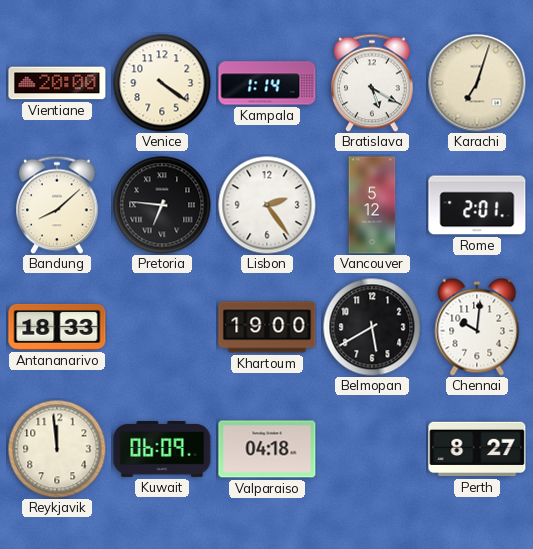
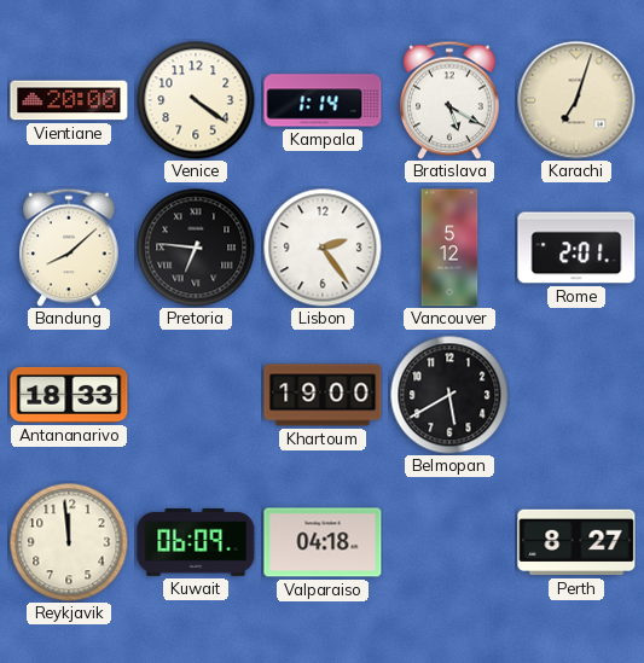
Chennai: 10:01 -> none (477, 327)
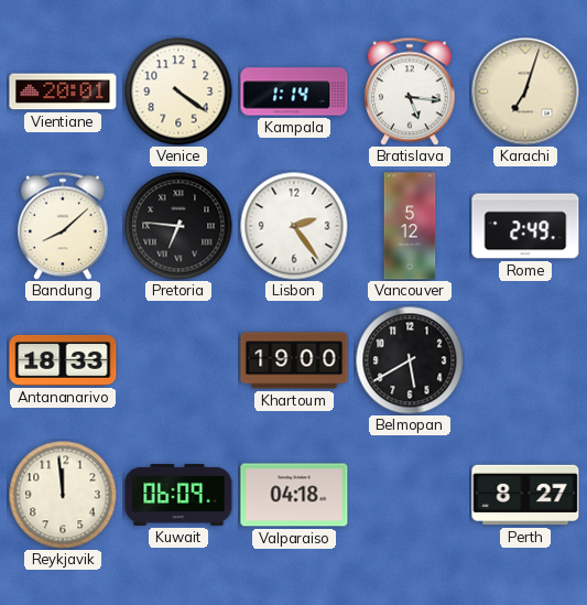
Vientiane: 20:00 -> 20:01 (63, 91)
Bratislava: 5:20 -> 5:16 (410, 91)
Rome: 2:01 -> 2:49 (525, 226)
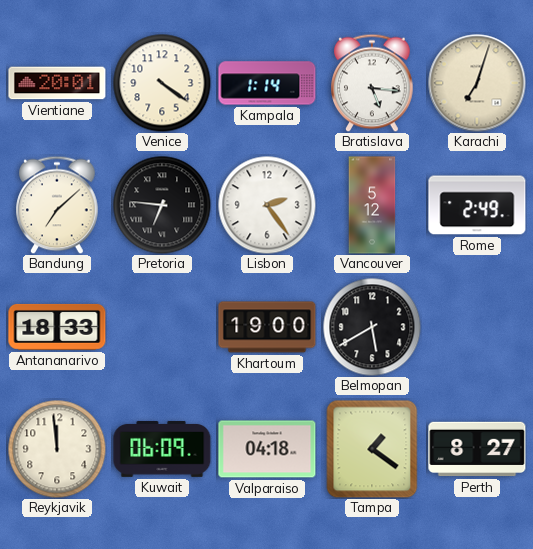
Bandung: 8:08 -> 7:08 (57, 205)
Tampa: none -> 1:21 (372, 449)
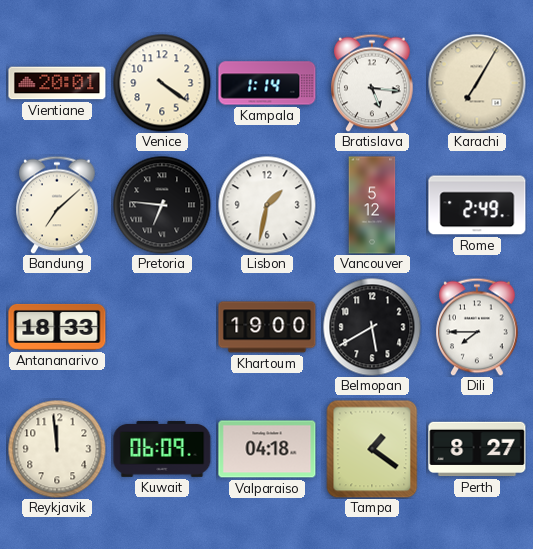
Karachi: 7:03 -> 7:05 (477, 83)
Lisbon: 2:24 -> 1:32 (267, 205)
Dili: none -> 7:45 (477, 327)
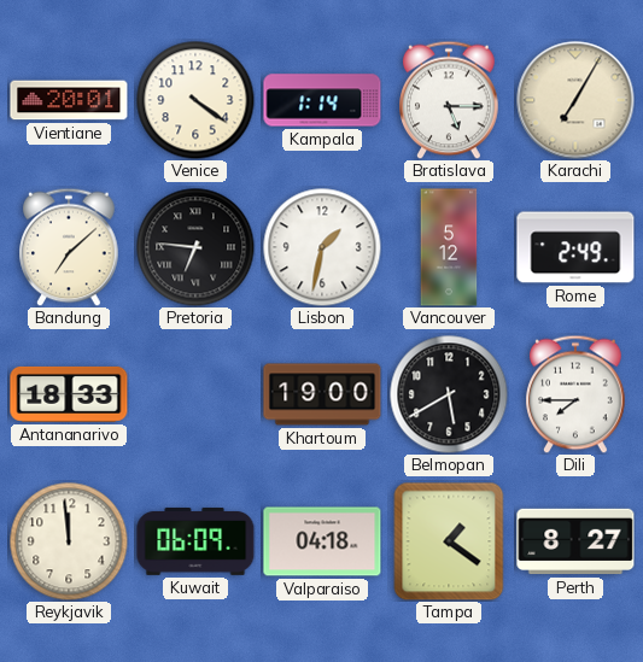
Bratislava: 5:16 -> 5:15 (449, 100)
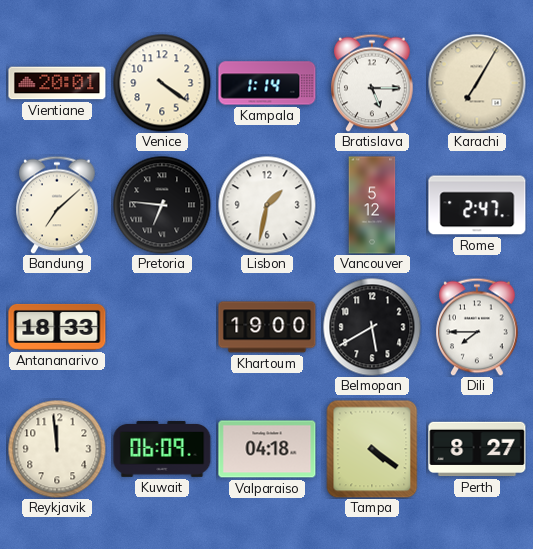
Rome: 2:49 -> 2:47 (477, 205)
Tampa: 1:21 -> 4:21 (372, 449)
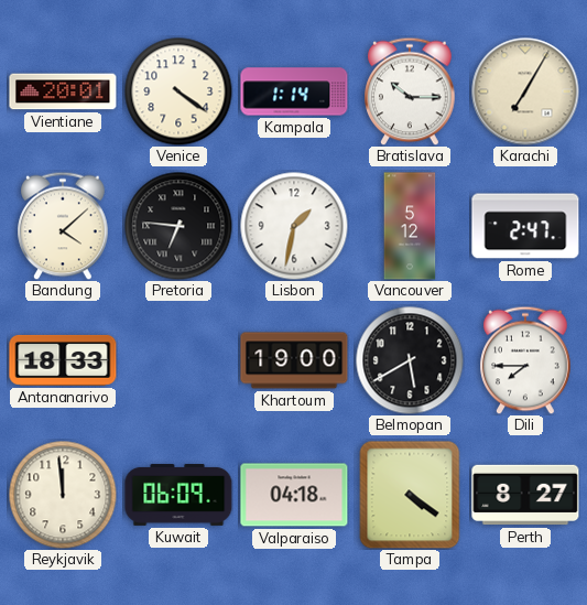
Bratislava: 5:15 -> 10:15 (410, 91)
Bandung: 7:08 -> 4:08 (63, 226)
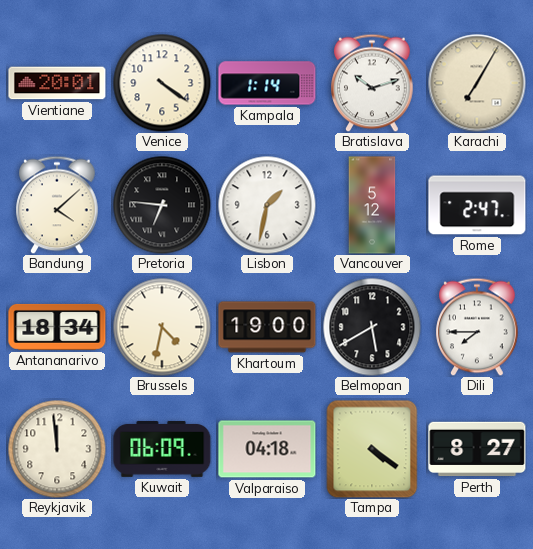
Bratislava: 10:15 -> 10:12 (372, 83)
Antananarivo: 18:33 -> 18:34 (57, 327)
Brussels: none -> 4:32 (162, 327)
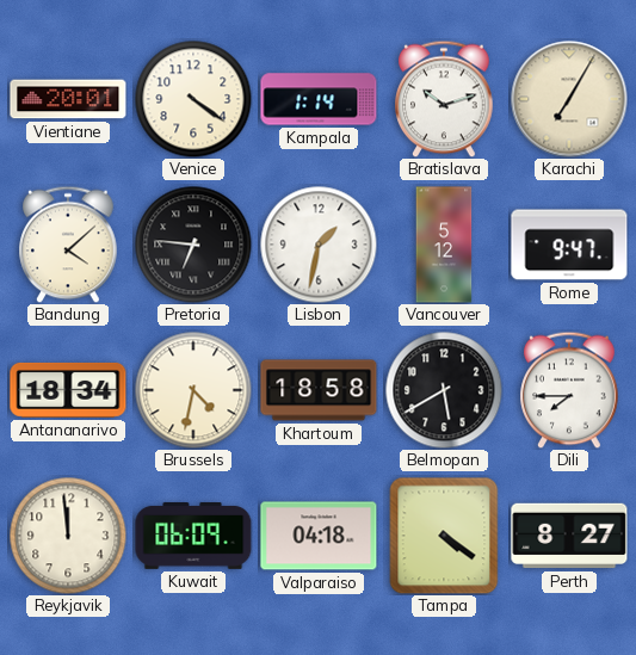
Rome: 2:47 -> 9:47 (569, 245)
Khartoum: 19:00 -> 18:58 (319, 390)
